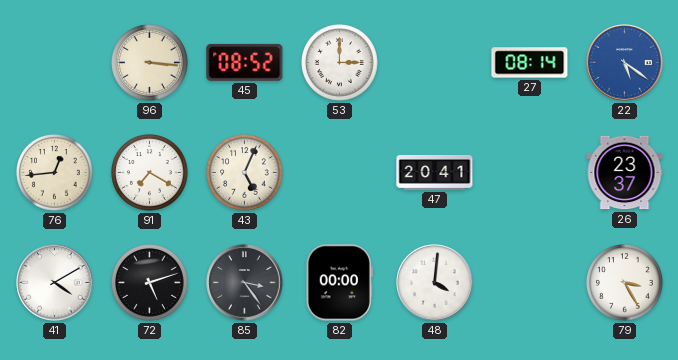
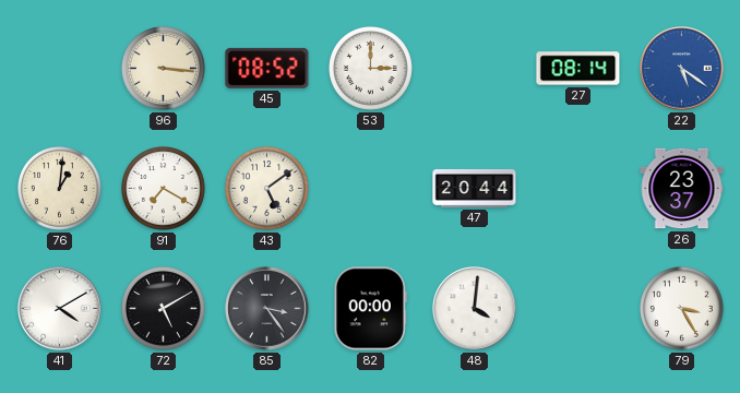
76: 12:44 -> 1:01 (60, 189)
43: 5:04 -> 5:09 (267, 189)
47: 20:41 -> 20:44 (475, 189)
72: 5:12 -> 5:10 (164, 309)
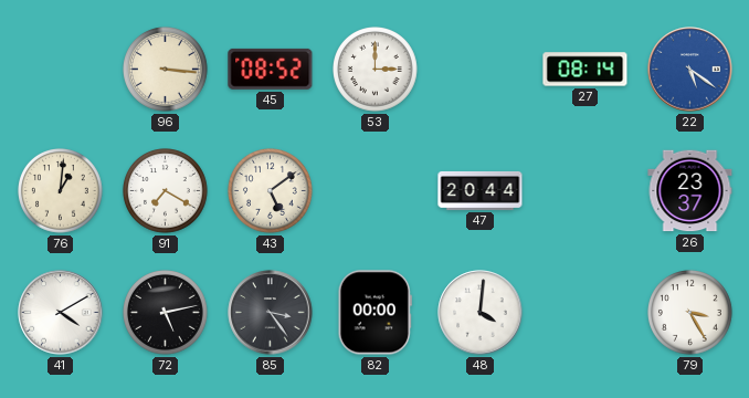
72: 5:10 -> 5:13 (166, 313)
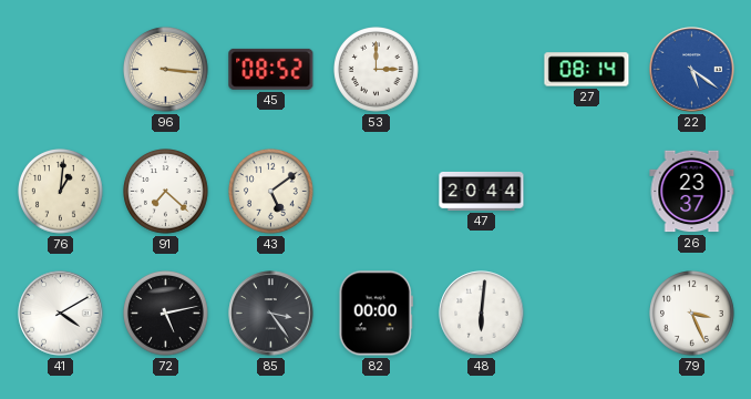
91: 7:20 -> 7:22 (166, 192)
48: 4:01 -> 6:01 (482, 314)
79: 3:25 -> 3:26 (692, 314)
